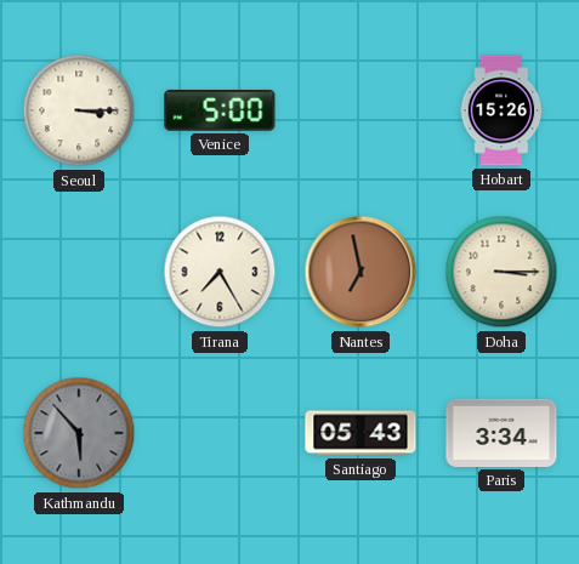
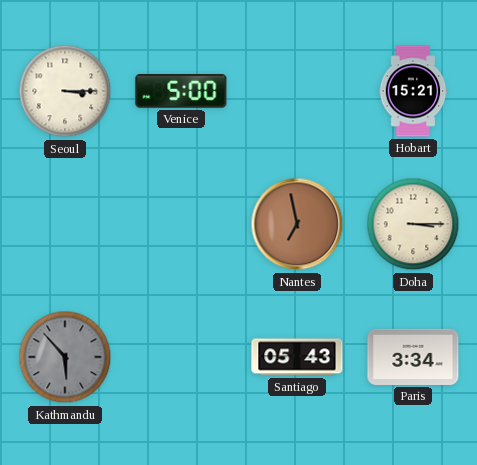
Hobart: 15:26 -> 15:21 (413, 91)
Tirana: 7:25 -> none (220, 272)
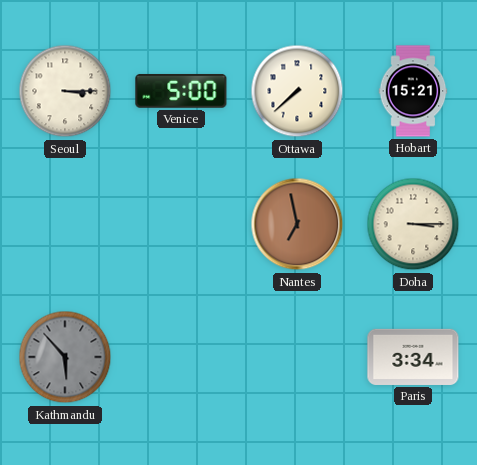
Ottawa: none -> 7:38 (297, 91)
Santiago: 05:43 -> none (297, 357)
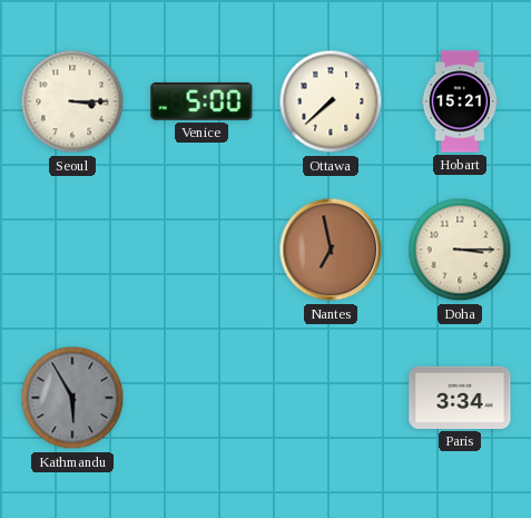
Kathmandu: 5:53 -> 5:55 (72, 398)
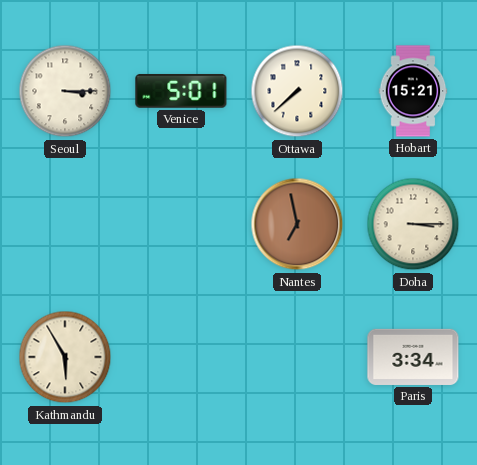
Venice: 5:00 -> 5:01 (181, 91)
Kathmandu dial: grey -> cream (65, 357)
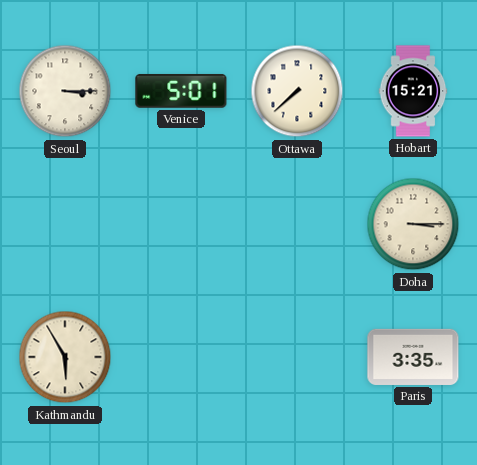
Nantes: 6:58 -> none (297, 224)
Paris: 3:34 -> 3:35 (413, 357)
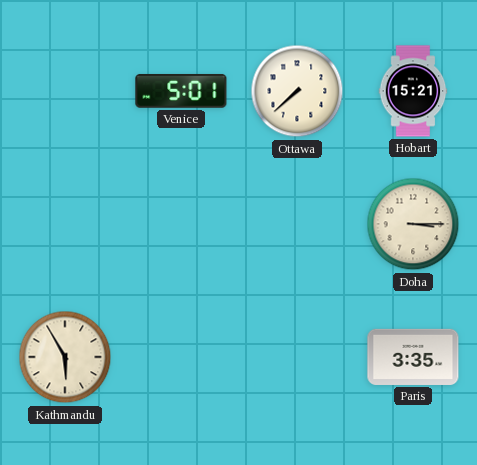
Seoul: 3:15 -> none (65, 91)
